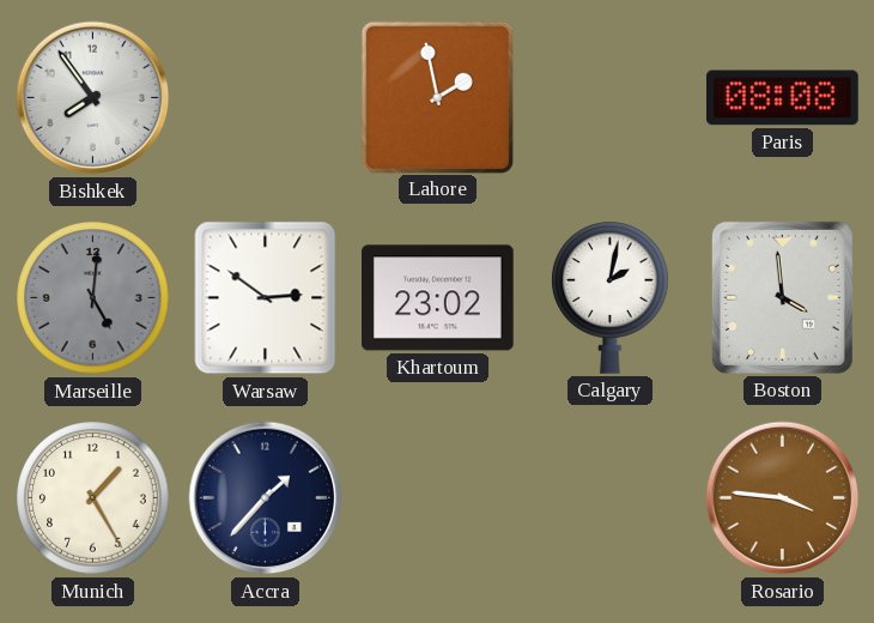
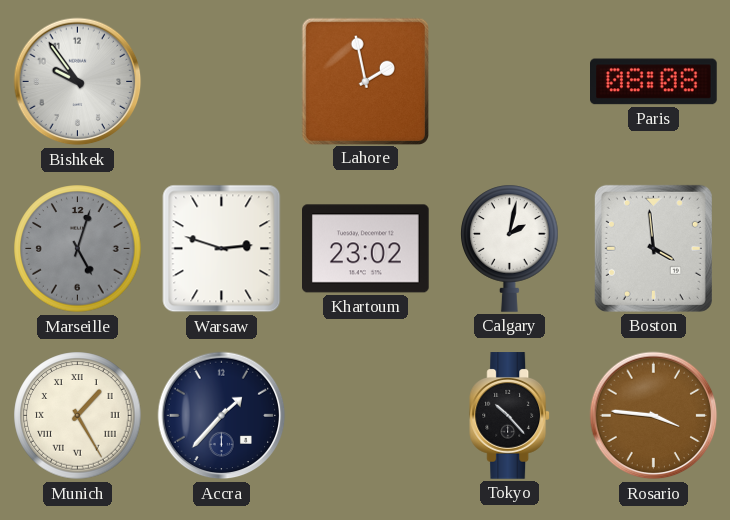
Bishkek: 7:54 -> 9:54 (78, 82)
Marseille: 5:01 -> 5:03 (78, 249)
Warsaw: 2:51 -> 2:48 (222, 249)
Munich numerals: Arabic -> Roman (78, 416)
Tokyo: none -> 10:23 (510, 416)
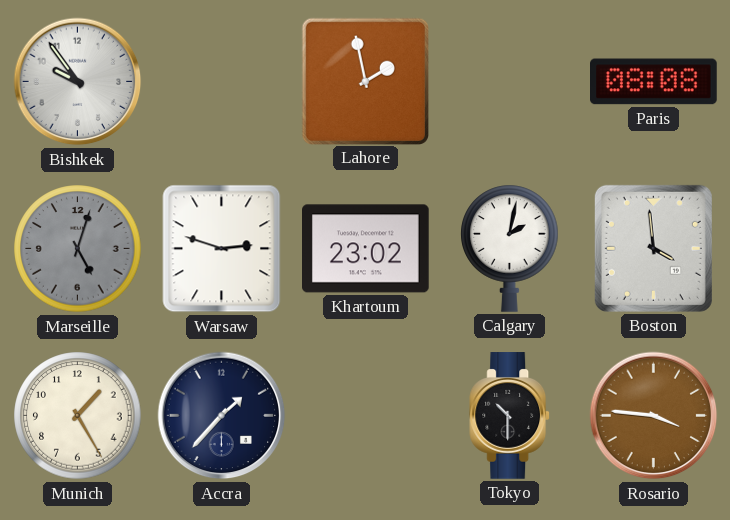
Munich numerals: Roman -> Arabic (78, 416)
Tokyo: 10:23 -> 10:30 (510, 416)
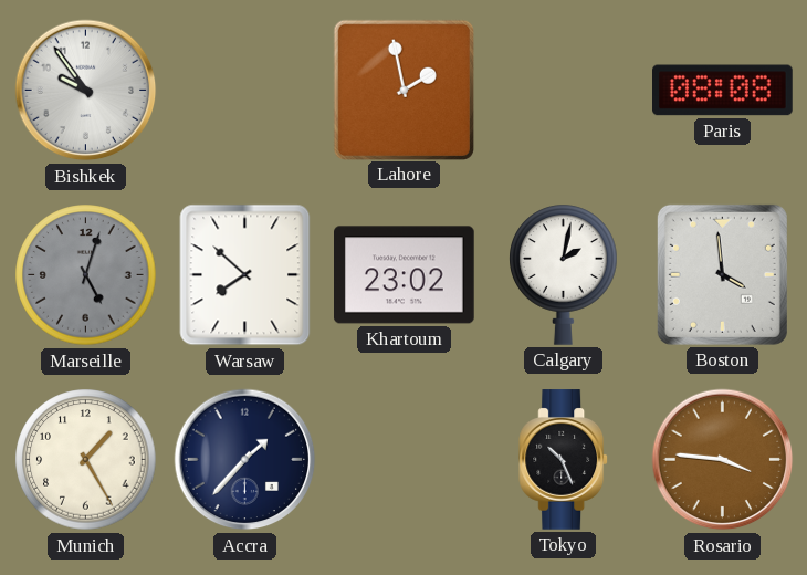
Warsaw: 2:48 -> 7:52 (245, 275)
Tokyo: 10:30 -> 10:26 (564, 460)
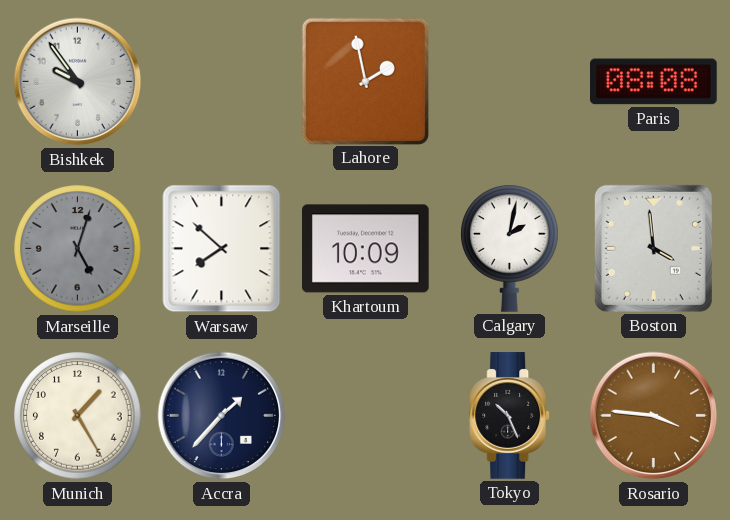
Khartoum: 23:02 -> 10:09 (366, 249)
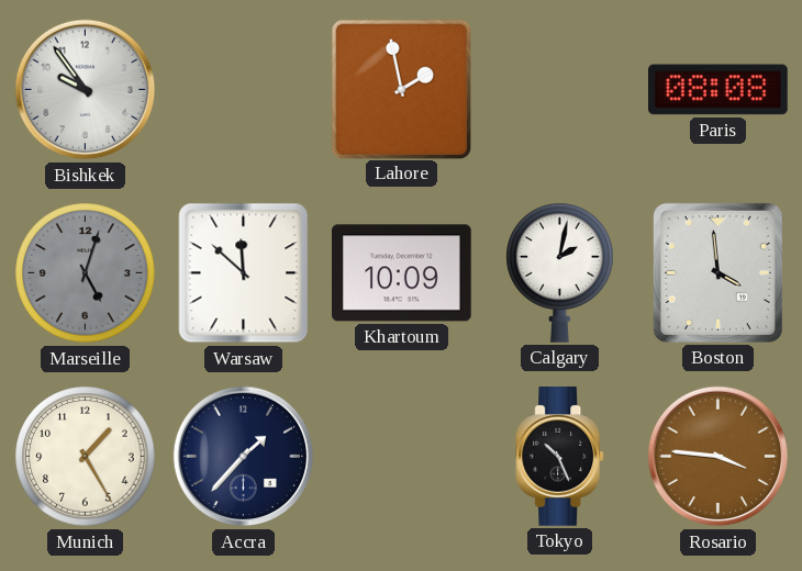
Warsaw: 7:52 -> 11:52 (244, 273)
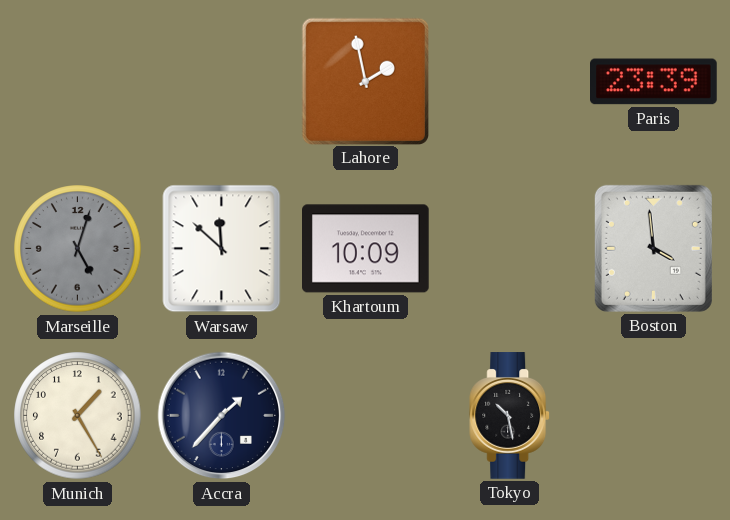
Bishkek: 9:54 -> none (86, 90)
Paris: 08:08 -> 23:39 (654, 82)
Calgary: 2:02 -> none (560, 272)
Tokyo: 10:26 -> 10:28 (510, 416)
Rosario: 3:46 -> none (719, 457)
